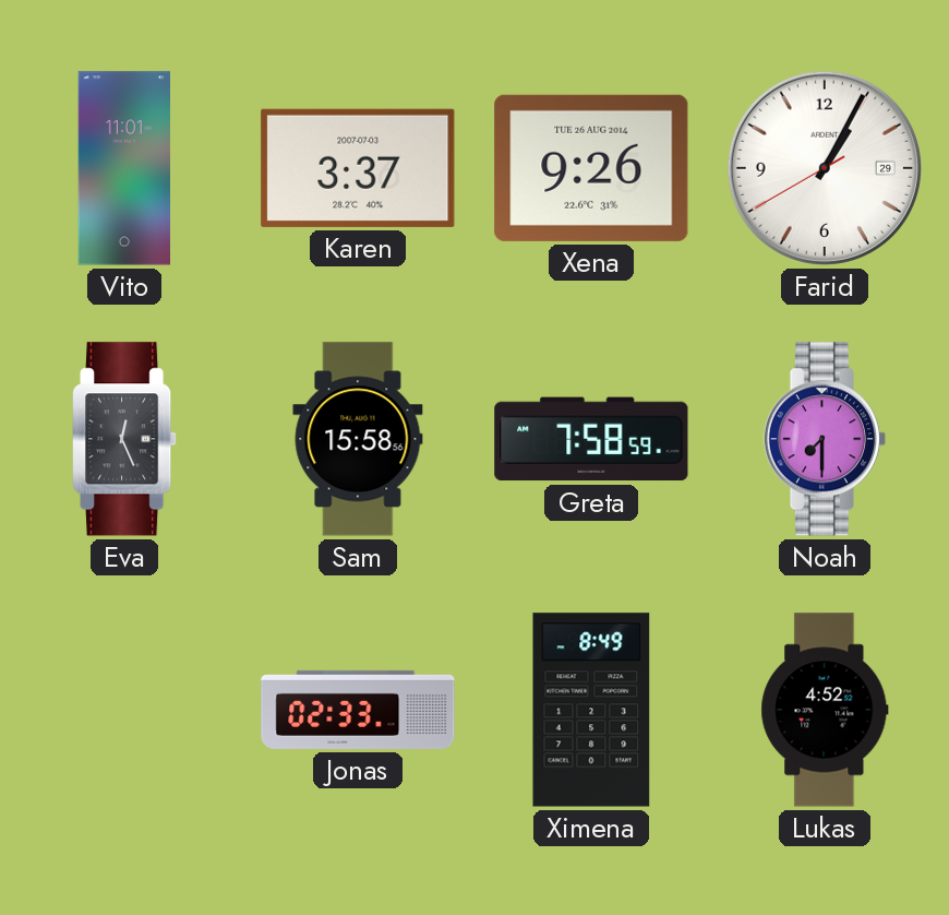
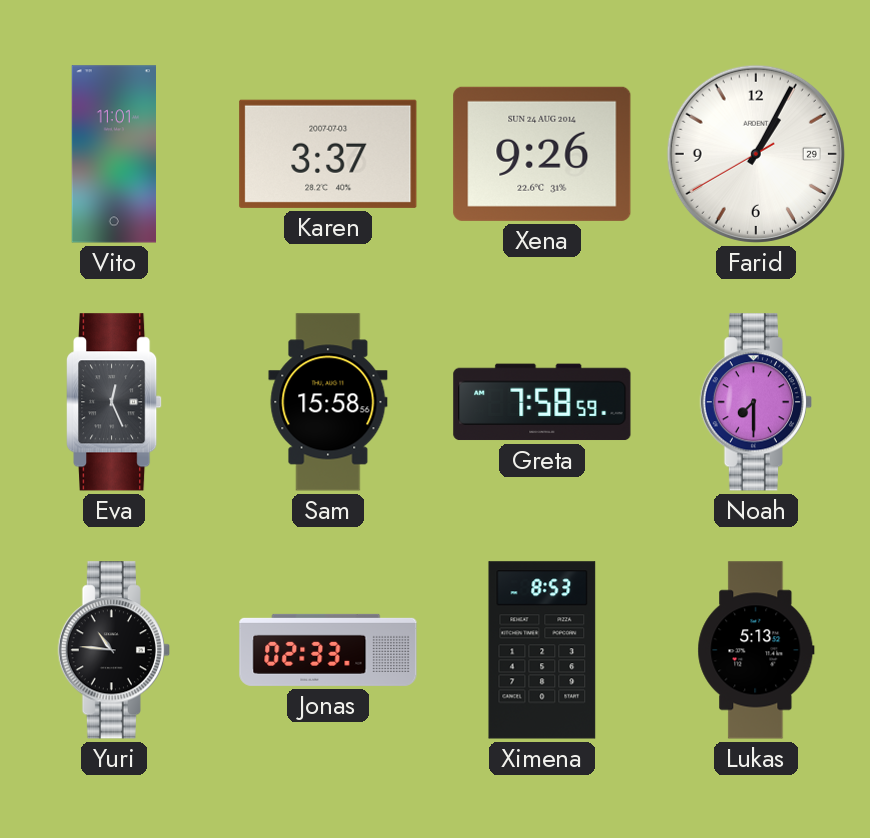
Xena date: TUE 26 AUG 2014 -> SUN 24 AUG 2014 (542, 154)
Yuri: none -> 10:46 (113, 650)
Ximena: 8:49 -> 8:53 (542, 650)
Lukas: 4:52 -> 5:13 (756, 650)
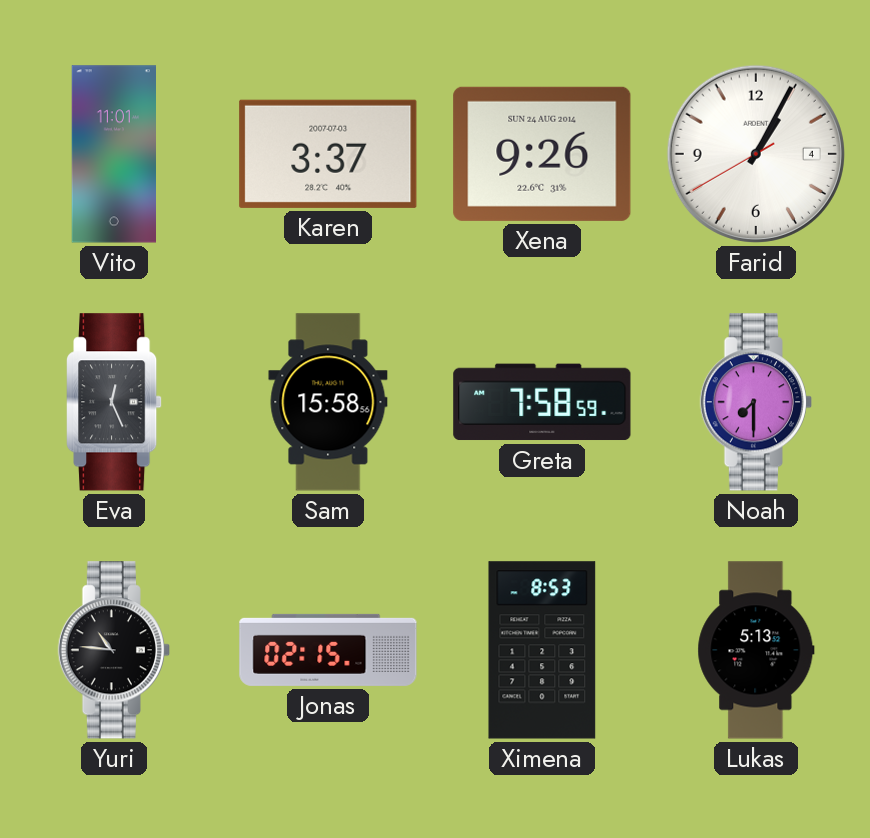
Farid date: 29 -> 4 (756, 154)
Jonas: 02:33 -> 02:15 (328, 650)
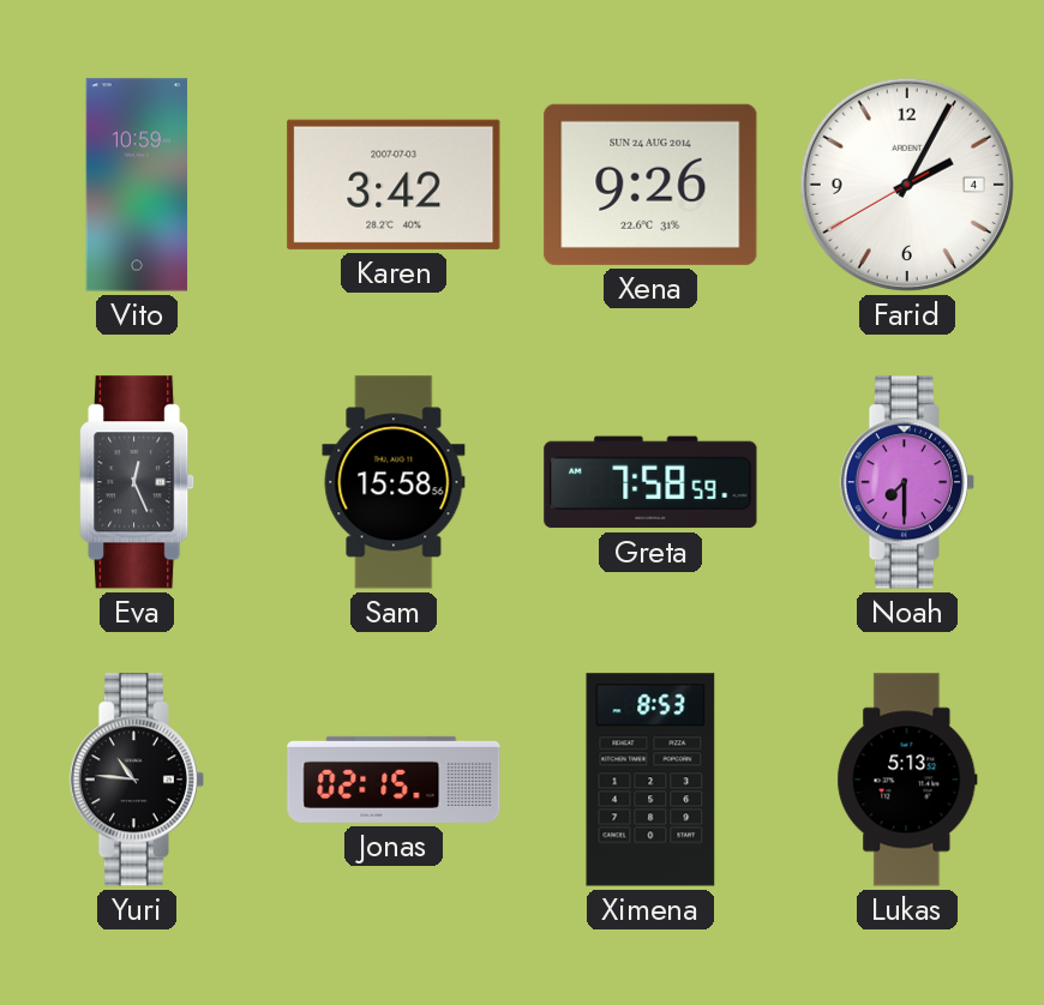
Vito: 11:01 -> 10:59 (136, 185)
Karen: 3:37 -> 3:42 (394, 185)
Farid: 1:04 -> 2:04 (907, 185)
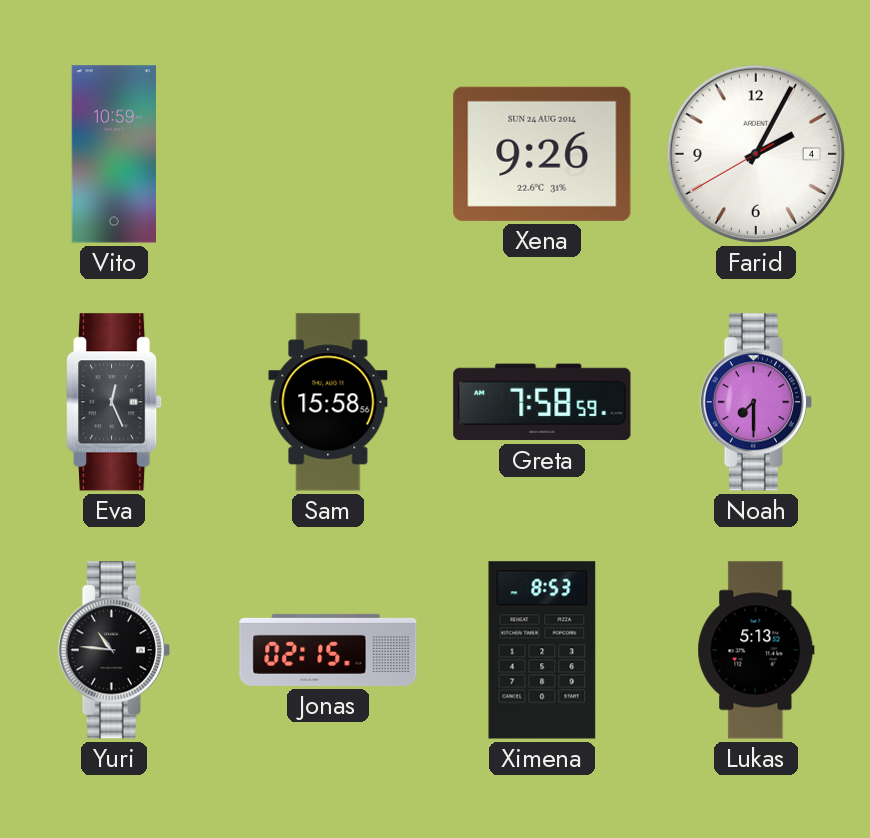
Karen: 3:42 -> none (394, 185)
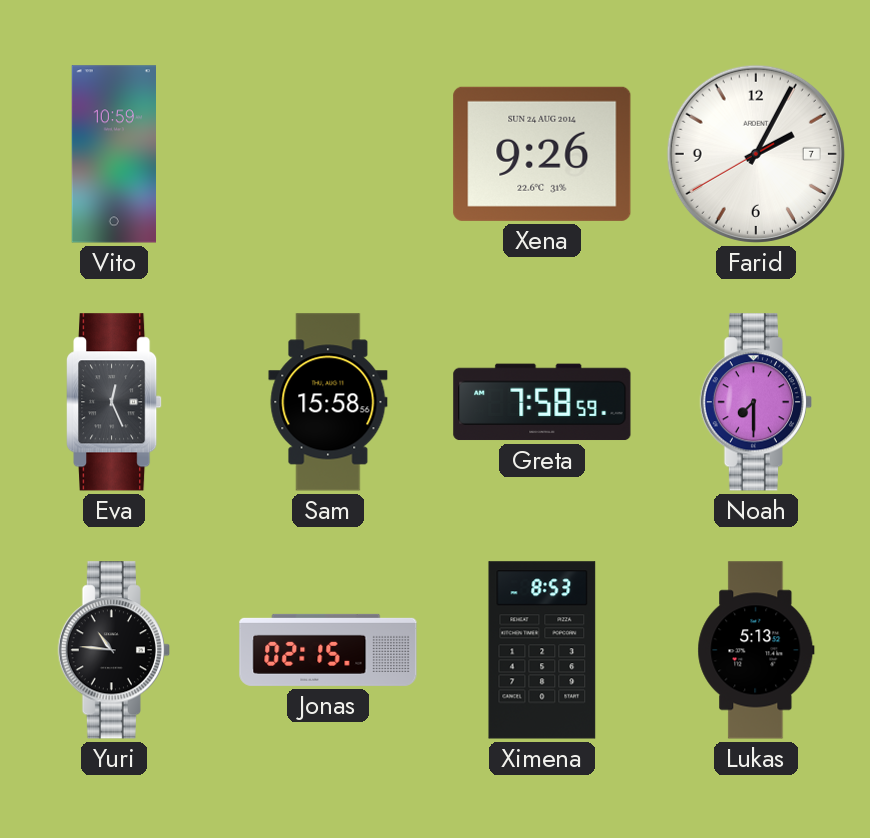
Farid date: 4 -> 7 (756, 154)
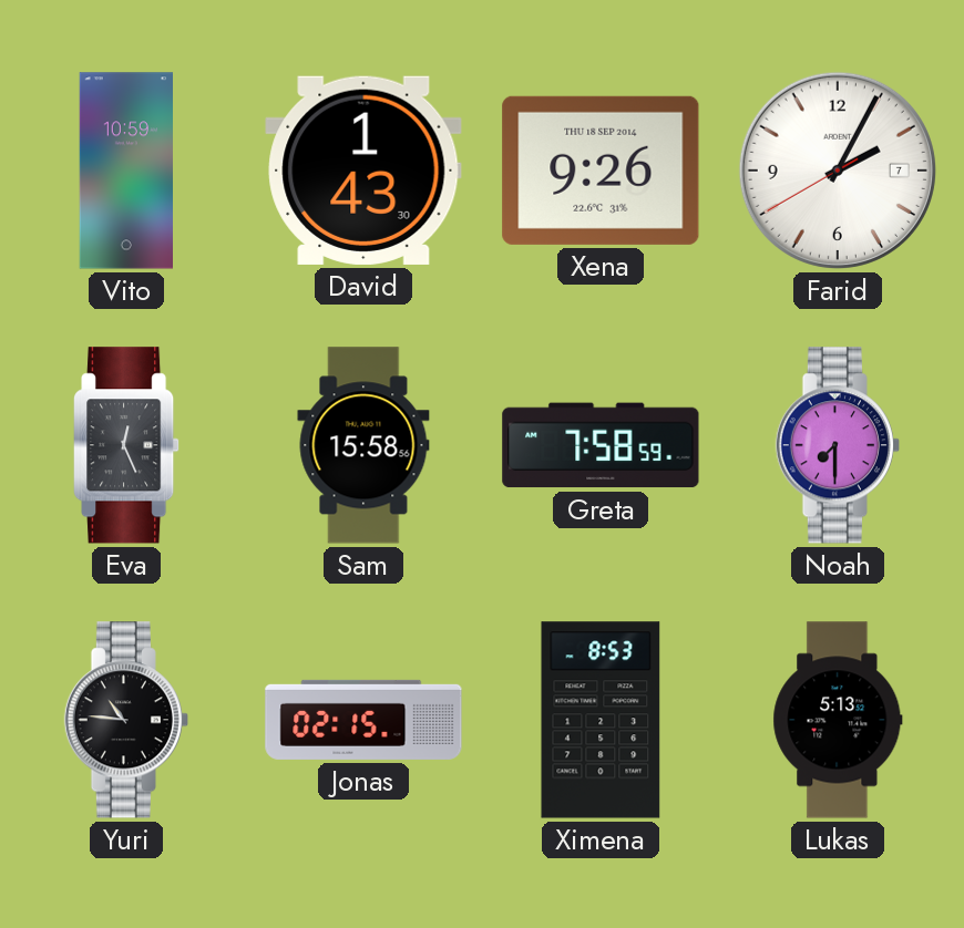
David: none -> 1:43 (363, 171)
Xena date: SUN 24 AUG 2014 -> THU 18 SEP 2014 (601, 171)
